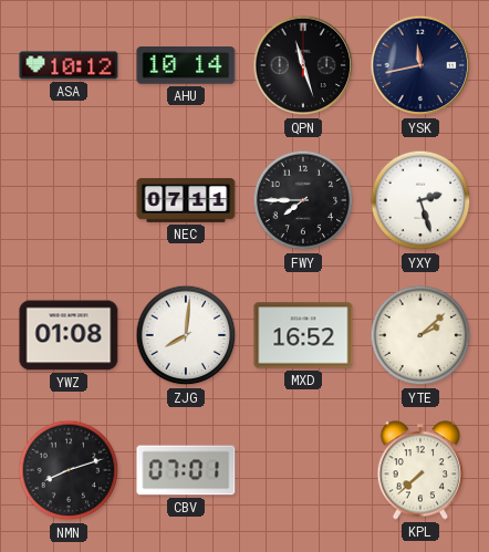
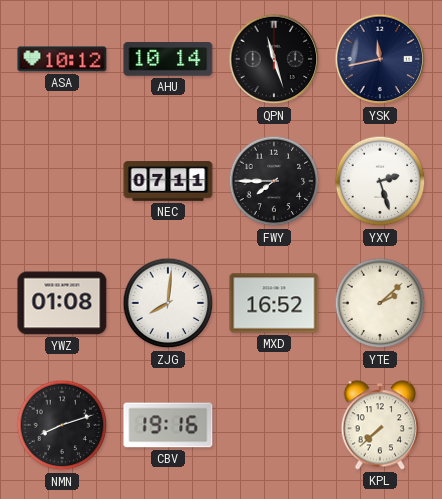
CBV: 07:01 -> 19:16 (168, 425)
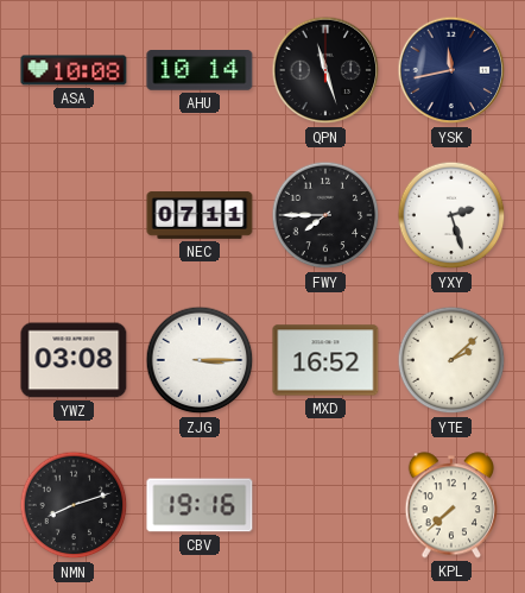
ASA: 10:12 -> 10:08 (74, 70)
YWZ: 01:08 -> 03:08 (74, 360)
ZJG: 8:01 -> 3:15 (200, 360)
